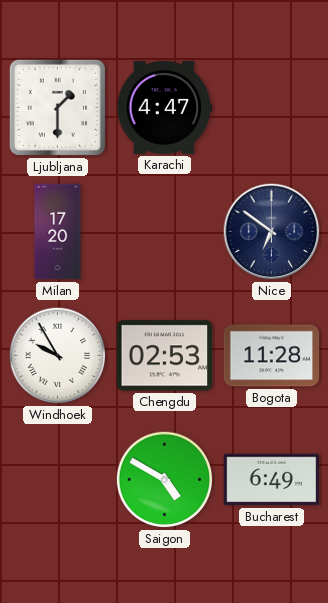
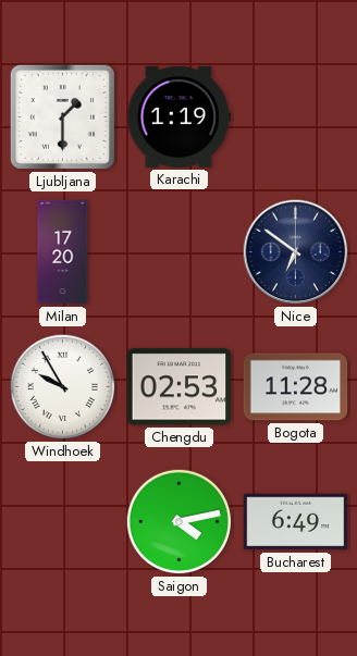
Karachi: 4:47 -> 1:19 (180, 116)
Saigon: 4:50 -> 4:13 (180, 522)
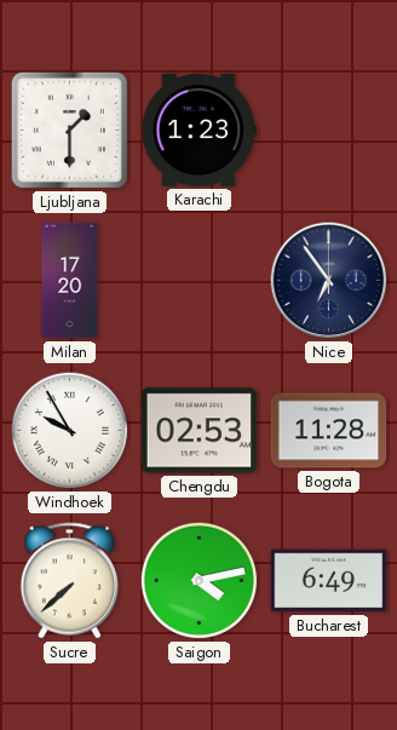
Karachi: 1:19 -> 1:23 (200, 130)
Nice: 6:51 -> 6:54 (329, 281)
Sucre: none -> 7:38 (70, 581)
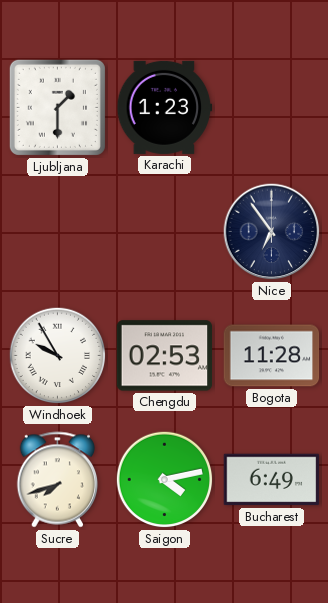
Milan: 17:20 -> none (70, 281)
Sucre: 7:38 -> 7:42 (58, 480)
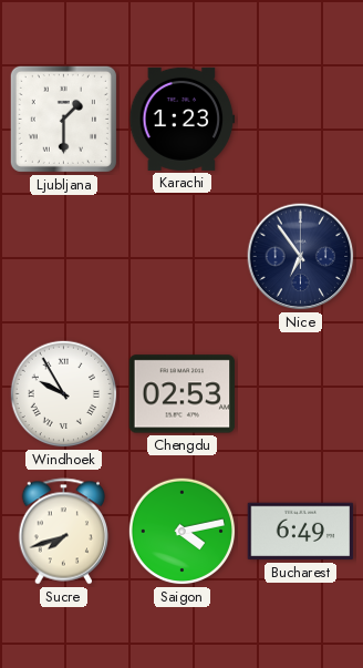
Bogota: 11:28 -> none (272, 356)
